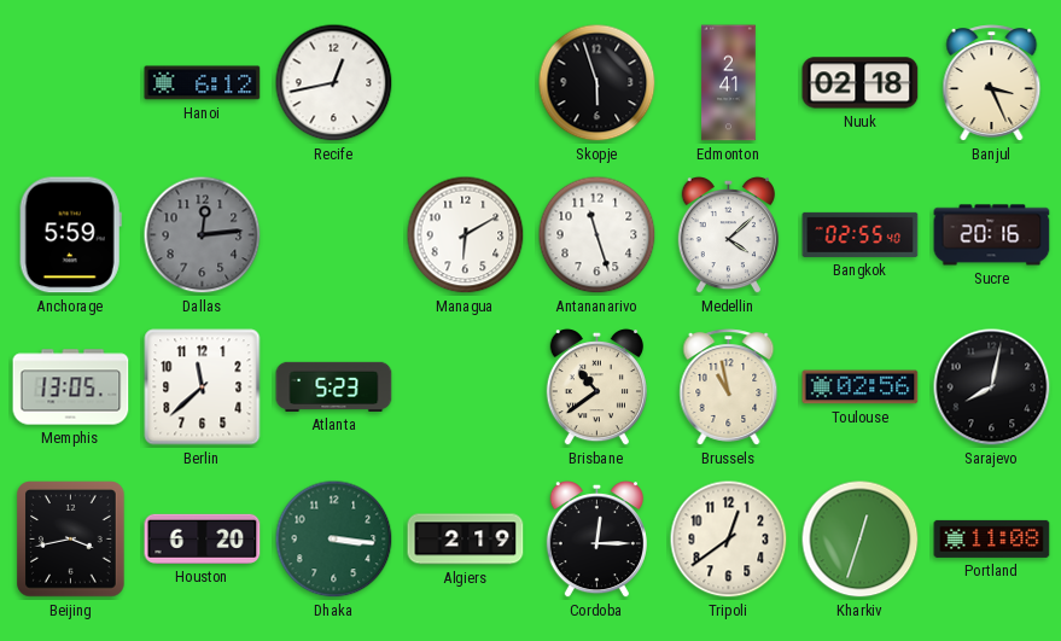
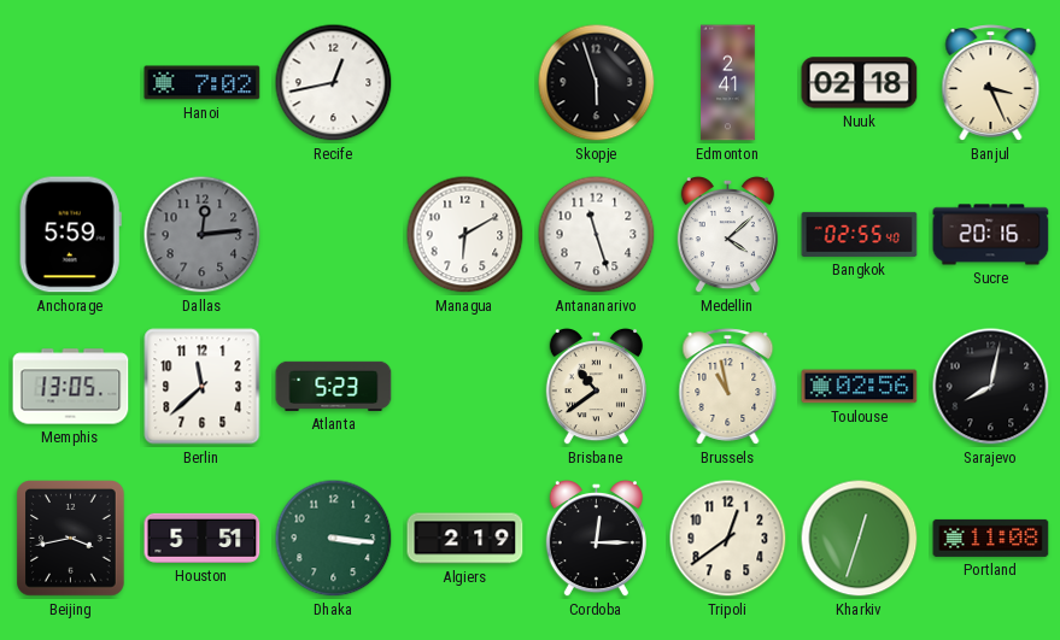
Hanoi: 6:12 -> 7:02 (203, 83)
Houston: 6:20 -> 5:51 (203, 538)
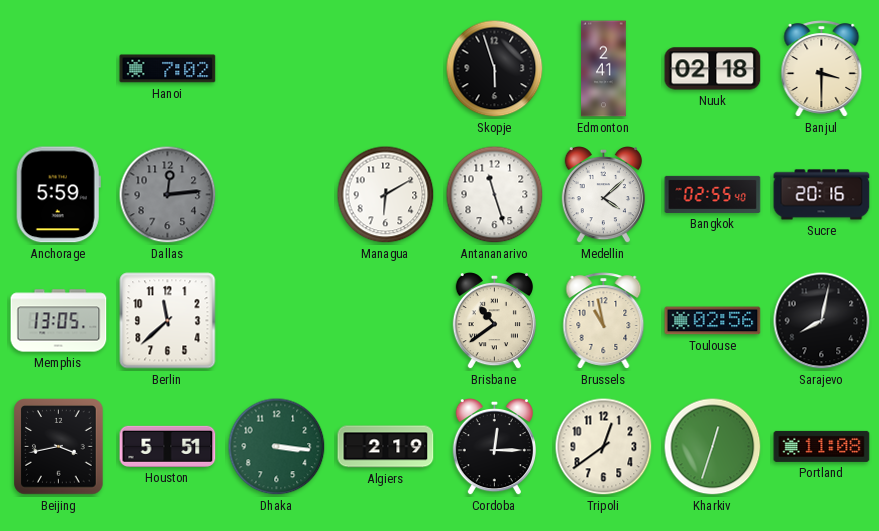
Recife: 12:43 -> none (334, 83)
Banjul: 3:26 -> 3:30 (822, 69)
Atlanta: 5:23 -> none (334, 386)
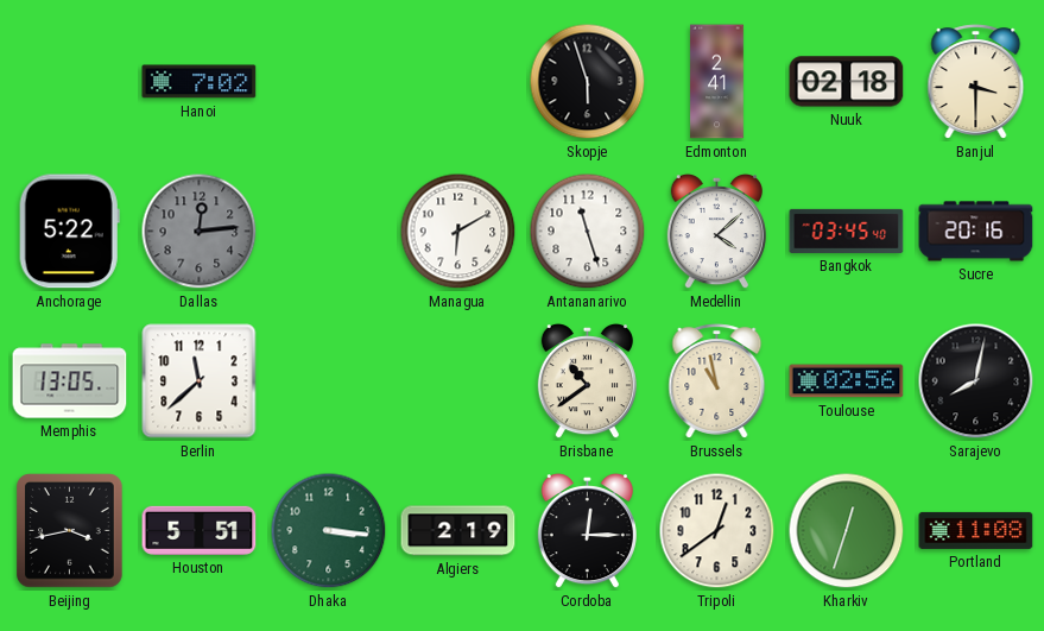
Anchorage: 5:59 -> 5:22 (69, 232)
Bangkok: 02:55 -> 03:45 (847, 231)
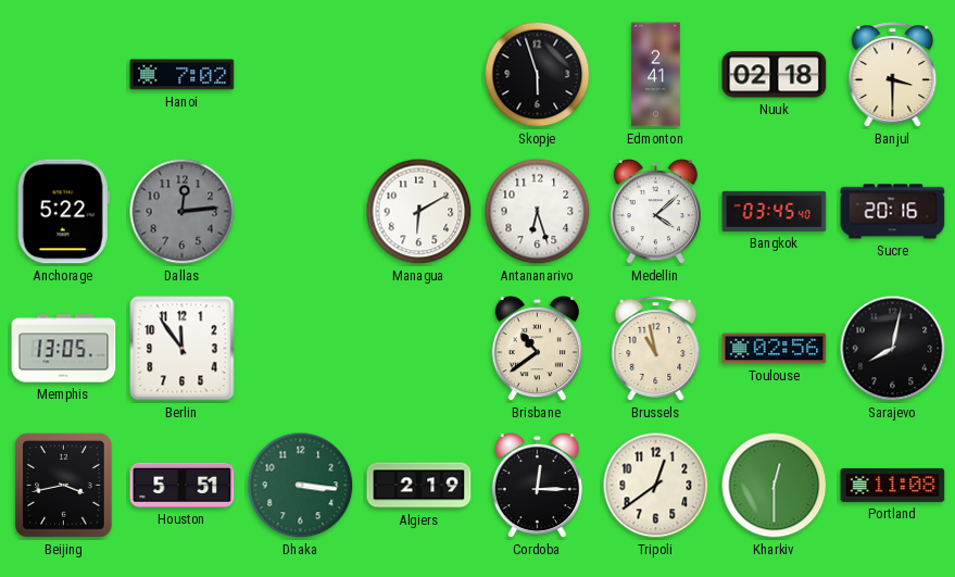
Antananarivo: 11:27 -> 6:27 (538, 212)
Berlin: 11:38 -> 11:54 (183, 349)
Kharkiv: 12:33 -> 12:30 (775, 486)
